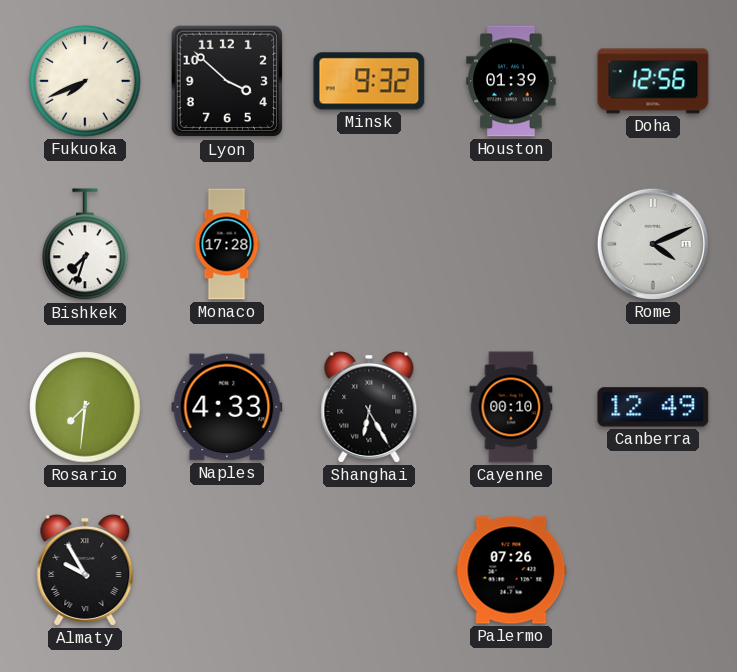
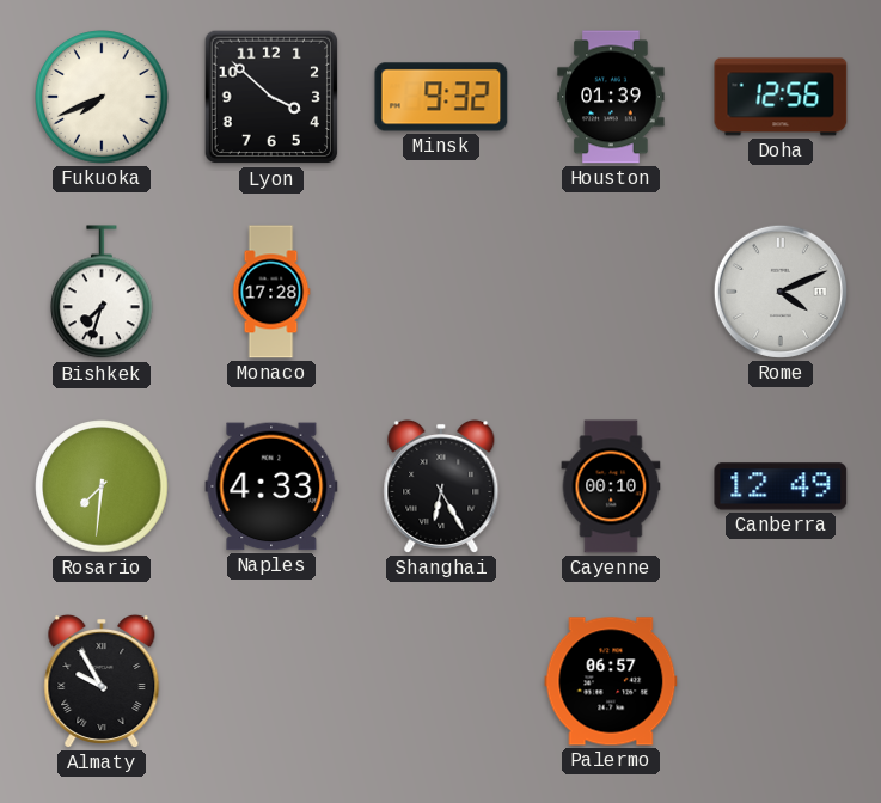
Palermo: 07:26 -> 06:57 (611, 681)
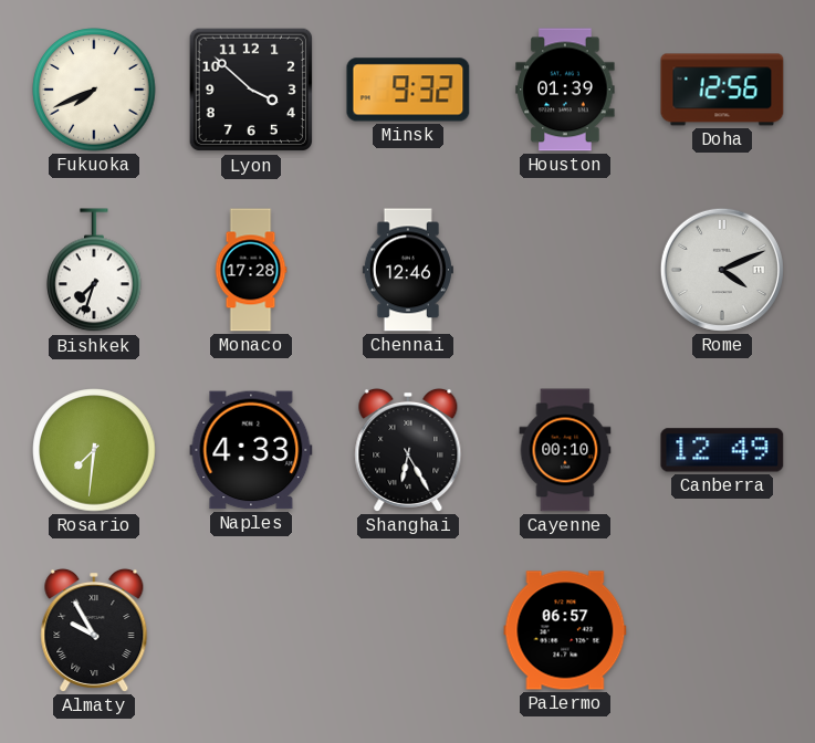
Chennai: none -> 12:46 (408, 270)
